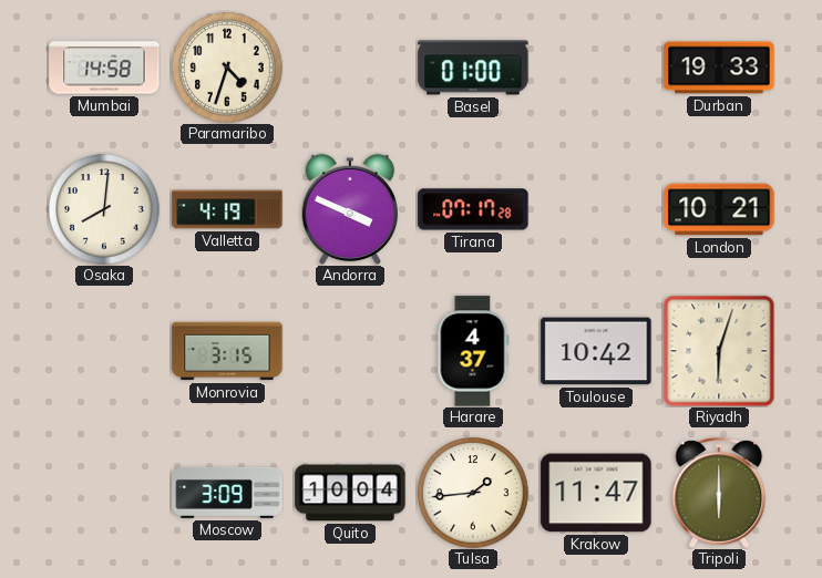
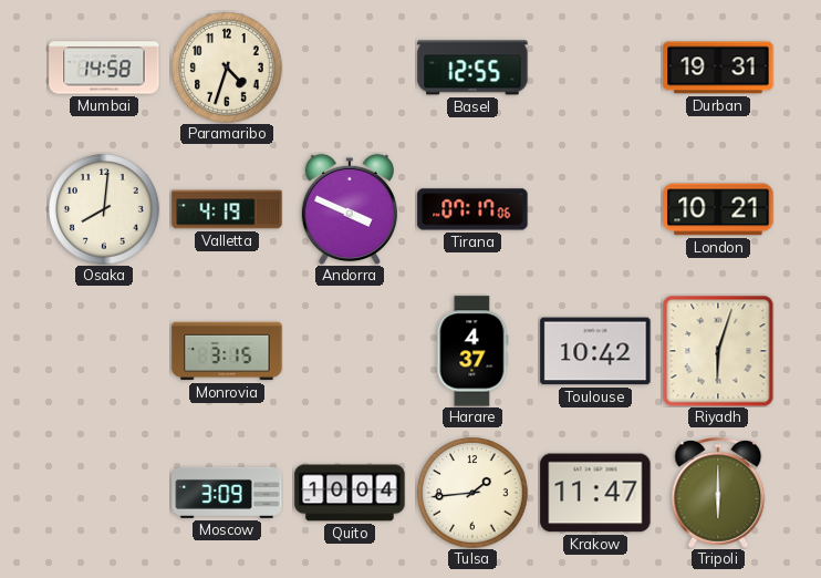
Basel: 01:00 -> 12:55 (472, 68)
Durban: 19:33 -> 19:31 (718, 68)
Tirana: 07:17:28 -> 07:17:06 (472, 209)
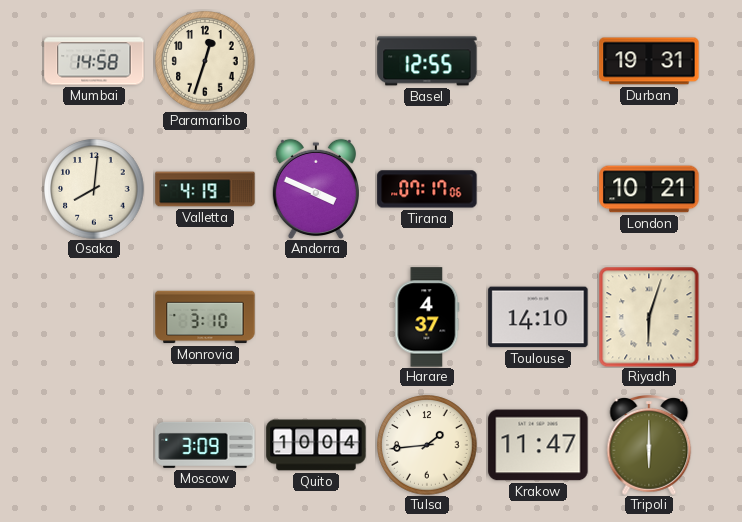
Paramaribo: 4:33 -> 12:33 (205, 61)
Monrovia: 3:15 -> 3:10 (205, 317)
Toulouse: 10:42 -> 14:10 (538, 317)
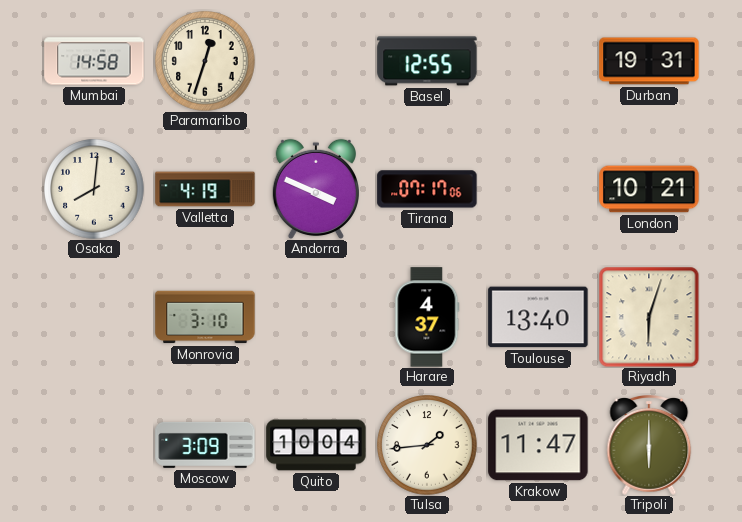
Toulouse: 14:10 -> 13:40 (538, 317)
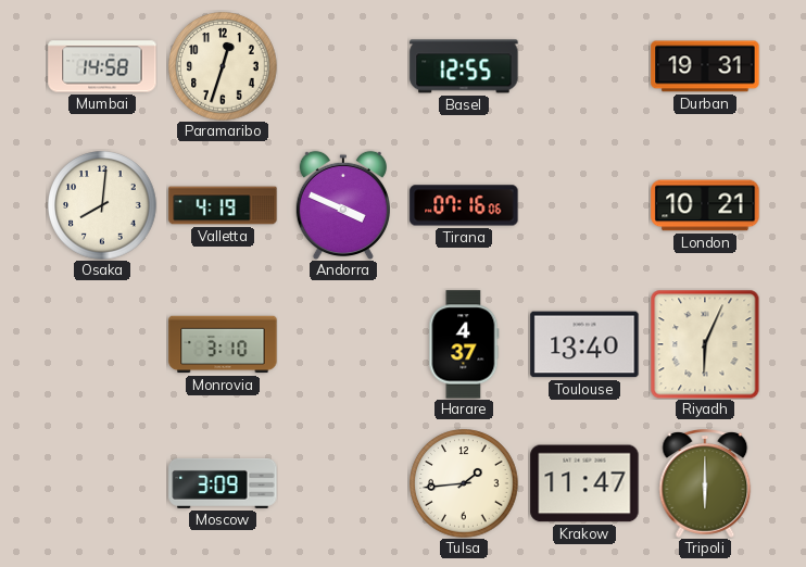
Tirana: 07:17 -> 07:16 (464, 205)
Riyadh: 6:03 -> 6:04 (705, 344)
Quito: 10:04 -> none (316, 445)
